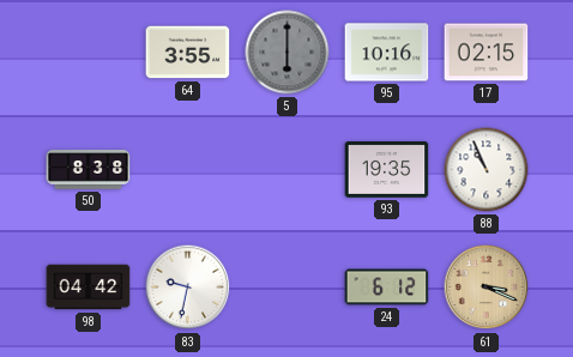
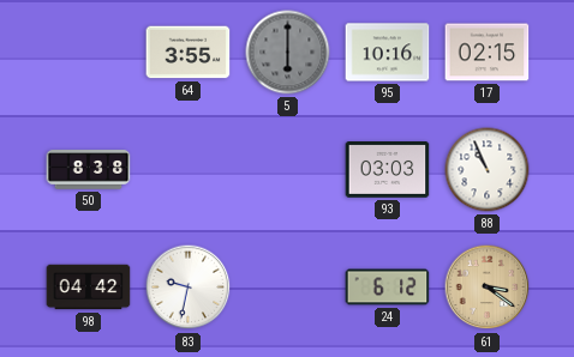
93: 19:35 -> 03:03 (388, 170)
61: 3:19 -> 3:21 (488, 288)
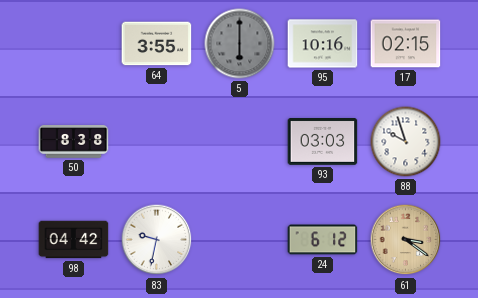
88: 10:56 -> 9:57 (406, 142)
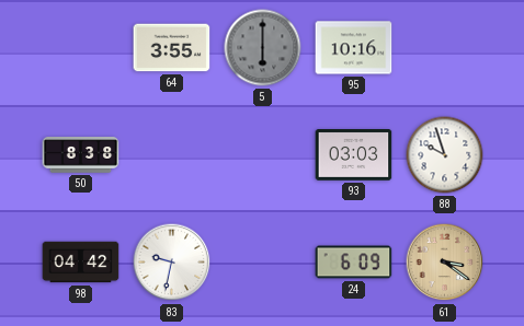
17: 02:15 -> none (406, 44)
24: 6:12 -> 6:09 (354, 263)
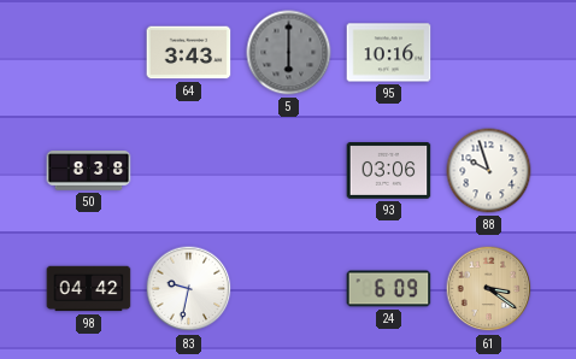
64: 3:55 -> 3:43 (189, 53)
93: 03:03 -> 03:06 (389, 171)
